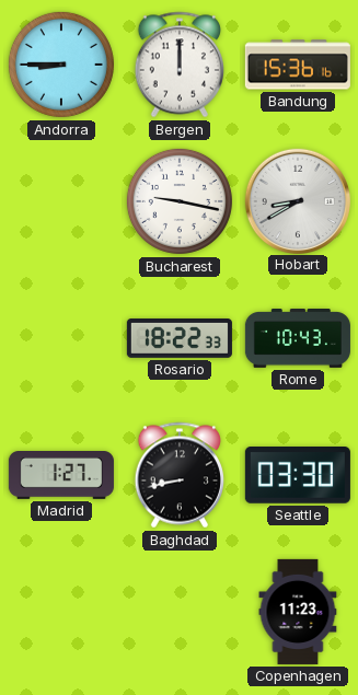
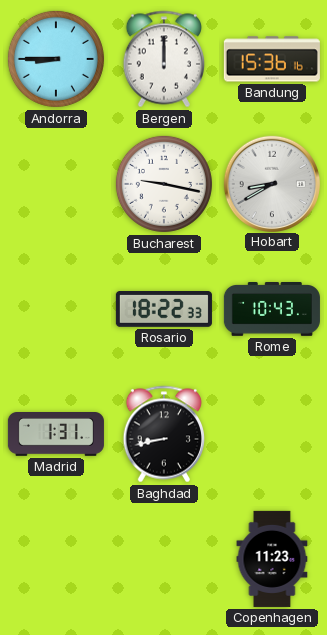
Madrid: 1:27 -> 1:31 (56, 435)
Seattle: 03:30 -> none (298, 475)
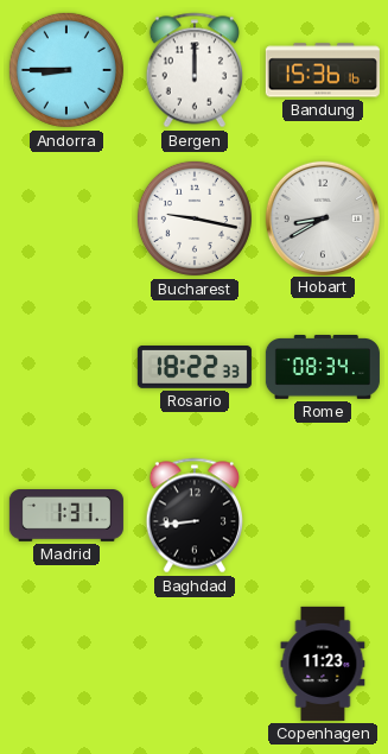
Rome: 10:43 -> 08:34 (323, 368)
Baghdad: 8:43 -> 8:44 (193, 515)
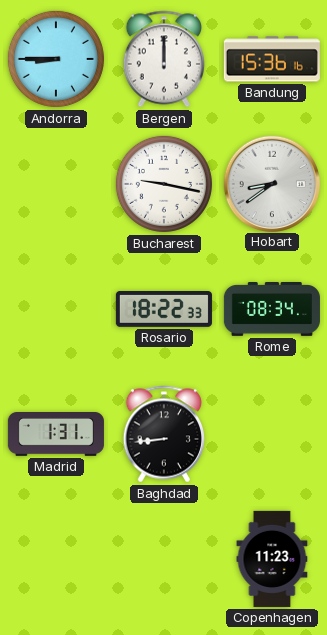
Hobart: 8:40 -> 8:39 (271, 183)
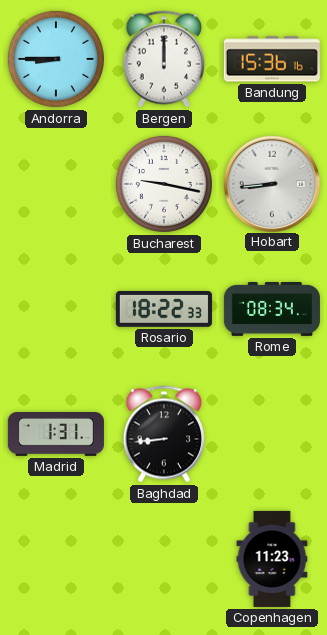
Hobart: 8:39 -> 8:44 (271, 183)
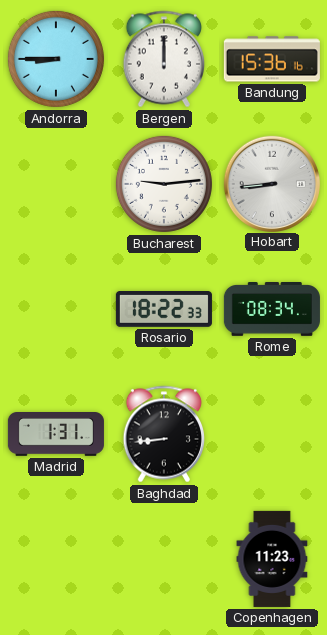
Bucharest: 9:17 -> 9:14 (164, 184)
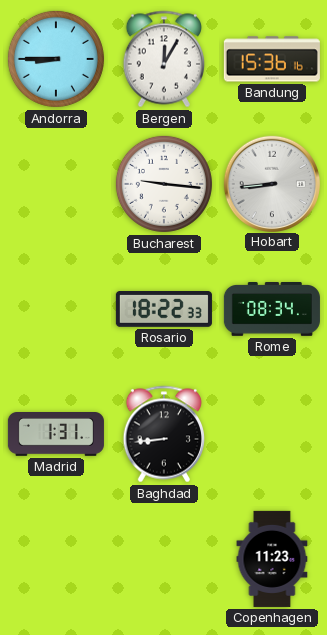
Bergen: 12:00 -> 12:05 (163, 59)
Bucharest: 9:14 -> 9:16 (164, 184)
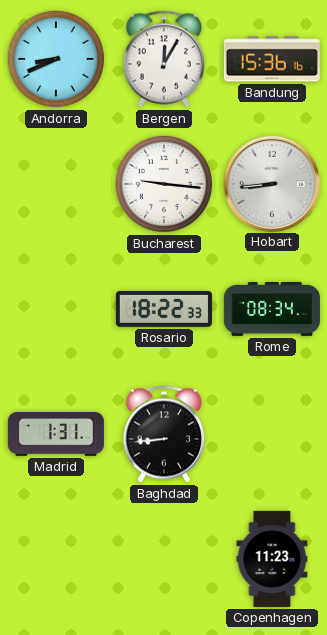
Andorra: 8:45 -> 8:41 (56, 59)
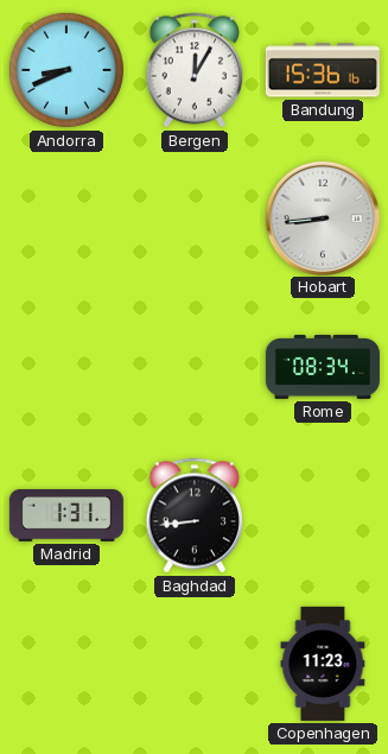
Bucharest: 9:16 -> none (164, 184)
Rosario: 18:22 -> none (164, 310)
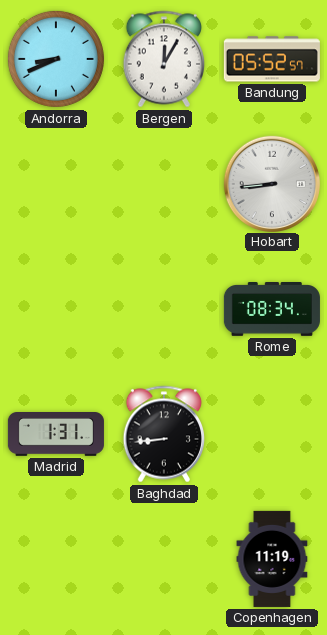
Bandung: 15:36 -> 05:52 (272, 59)
Copenhagen: 11:23 -> 11:19 (272, 559)
